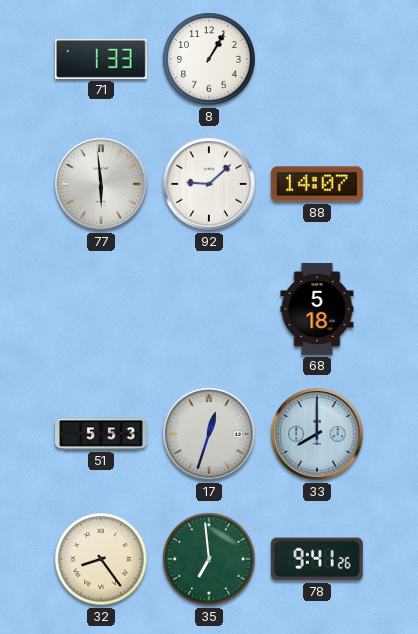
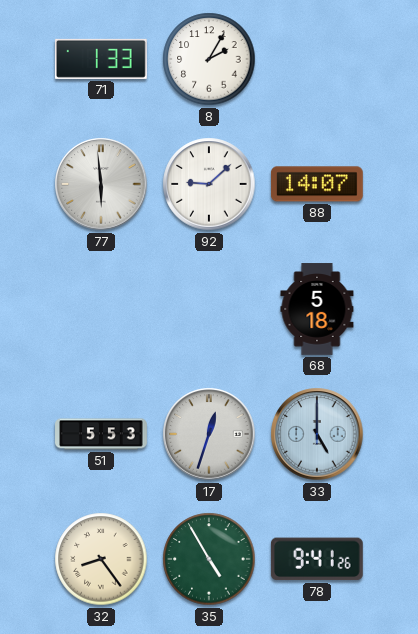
8: 1:05 -> 2:05 (209, 59)
33: 8:00 -> 5:00 (317, 434)
35: 6:59 -> 4:55 (209, 559)
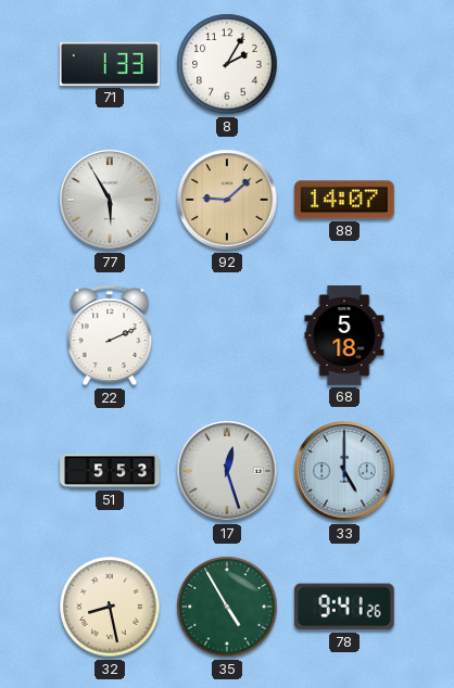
77: 5:59 -> 5:55 (110, 200)
92 dial: white -> champagne (227, 200)
22: none -> 2:11 (110, 335)
17: 12:33 -> 12:27 (227, 471)
32: 8:24 -> 8:28 (110, 607)
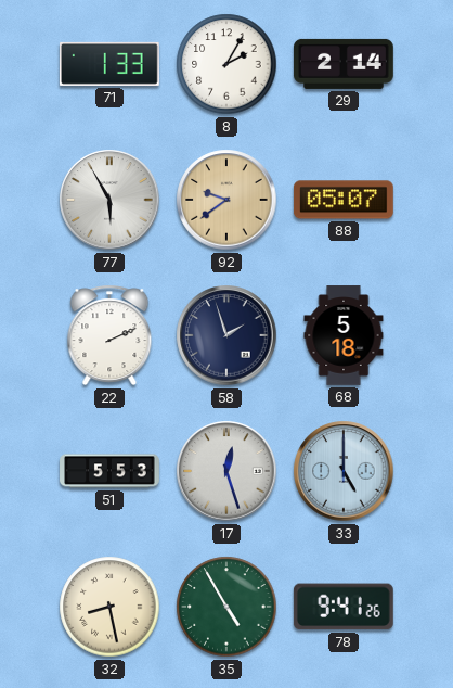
29: none -> 2:14 (345, 64)
92: 9:08 -> 9:39 (226, 200)
88: 14:07 -> 05:07 (344, 200)
58: none -> 1:57 (226, 335)
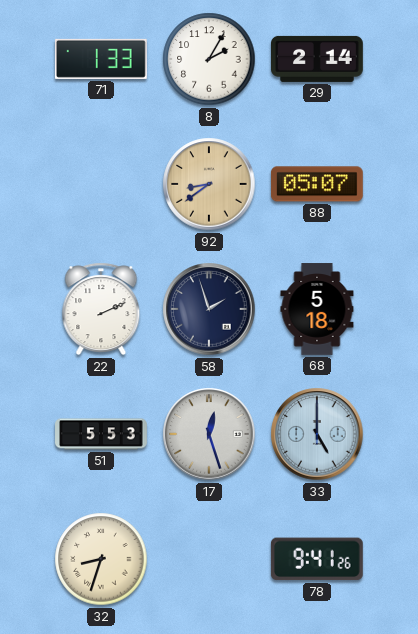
77: 5:55 -> none (109, 200)
92: 9:39 -> 8:39 (209, 184)
32: 8:28 -> 8:33 (101, 559)
35: 4:55 -> none (226, 607)
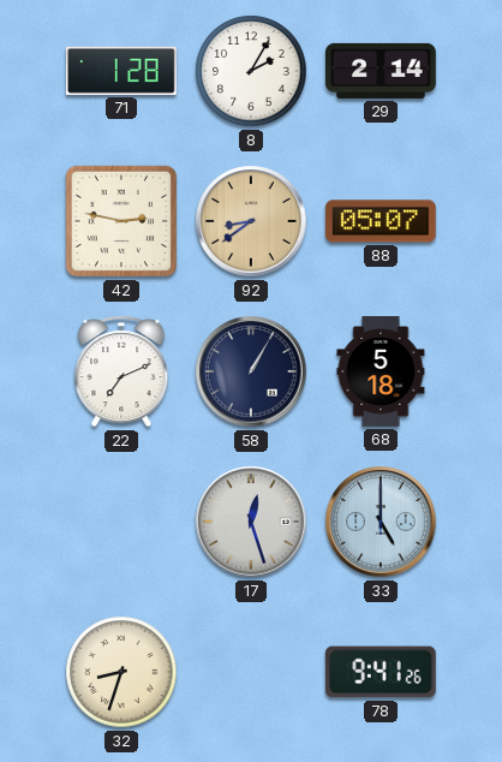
71: 1:33 -> 1:28 (121, 71)
42: none -> 2:47 (121, 221)
22: 2:11 -> 7:11 (121, 371)
58: 1:57 -> 1:05 (251, 371)
51: 5:53 -> none (101, 434)
